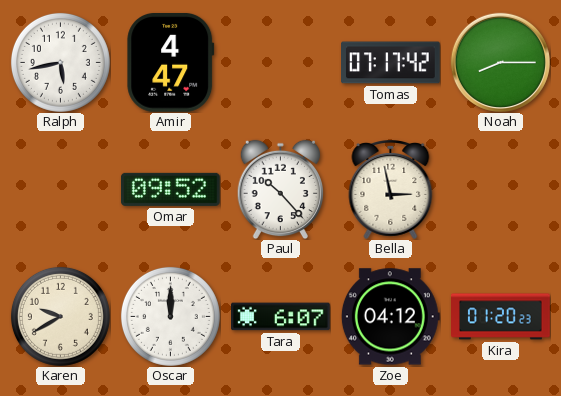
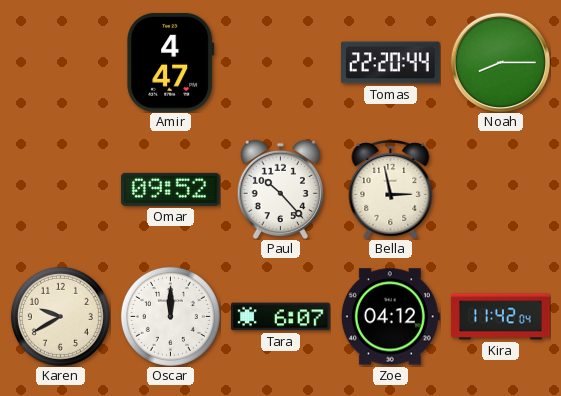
Ralph: 5:43 -> none (60, 62)
Tomas: 07:17 -> 22:20 (391, 63)
Kira: 01:20 -> 11:42 (501, 317)
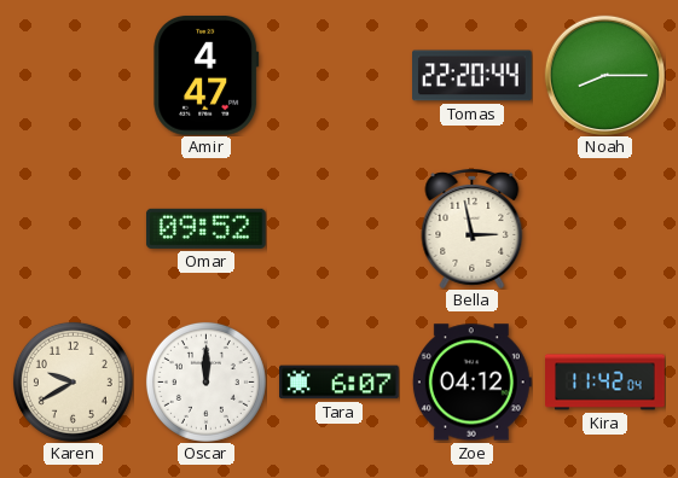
Paul: 10:23 -> none (280, 189)
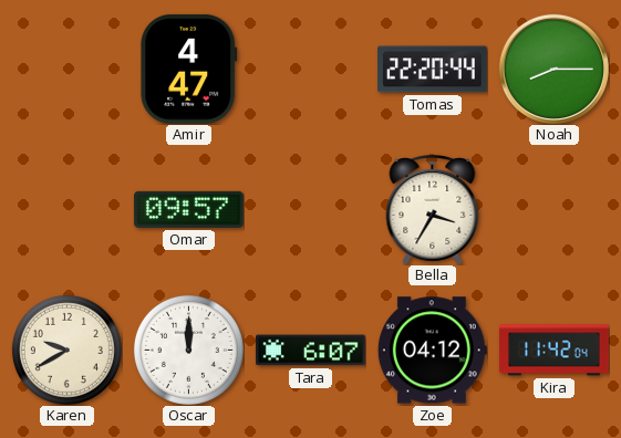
Omar: 09:52 -> 09:57 (188, 209)
Bella: 2:58 -> 3:35 (433, 210)
